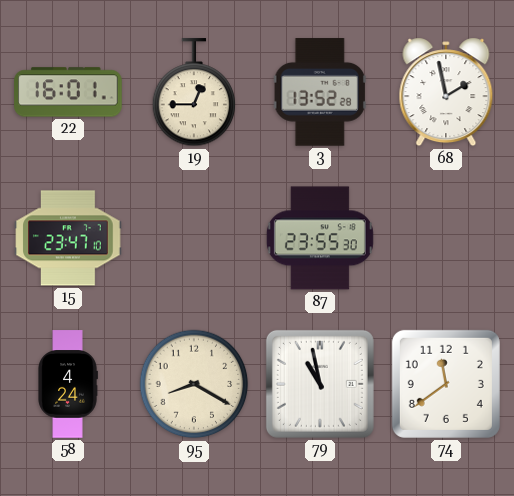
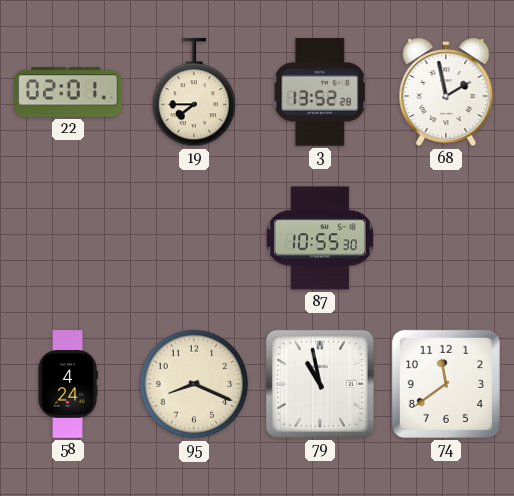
22: 16:01 -> 02:01 (68, 92)
19: 12:45 -> 7:45 (194, 93)
15: 23:47 -> none (68, 238)
87: 23:55 -> 10:55 (320, 238)
95: 8:20 -> 8:19 (194, 384)
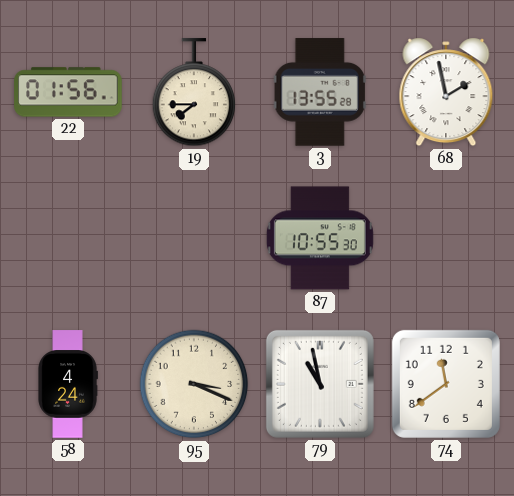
22: 02:01 -> 01:56 (68, 92)
3: 13:52 -> 13:55 (320, 92)
95: 8:19 -> 3:19 (194, 384)
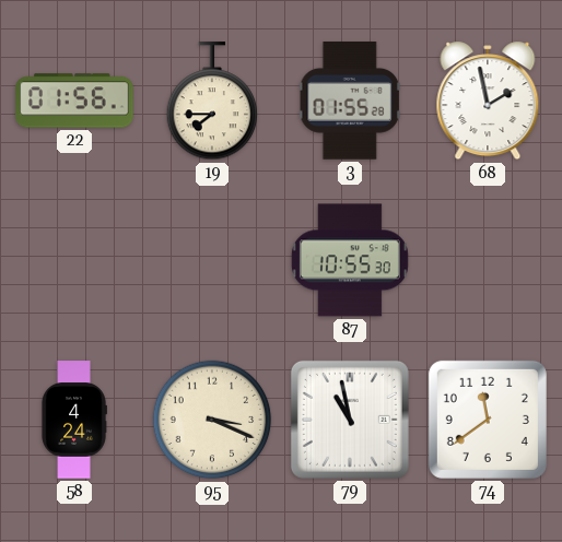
3: 13:55 -> 01:55 (350, 101)
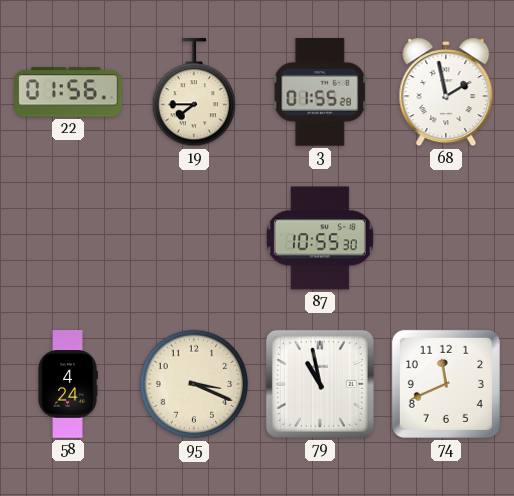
74: 11:39 -> 11:41 (446, 384)
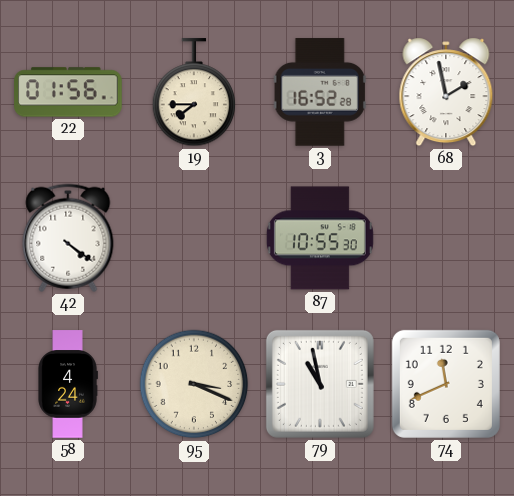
3: 01:55 -> 16:52 (320, 92)
42: none -> 4:21 (68, 238)
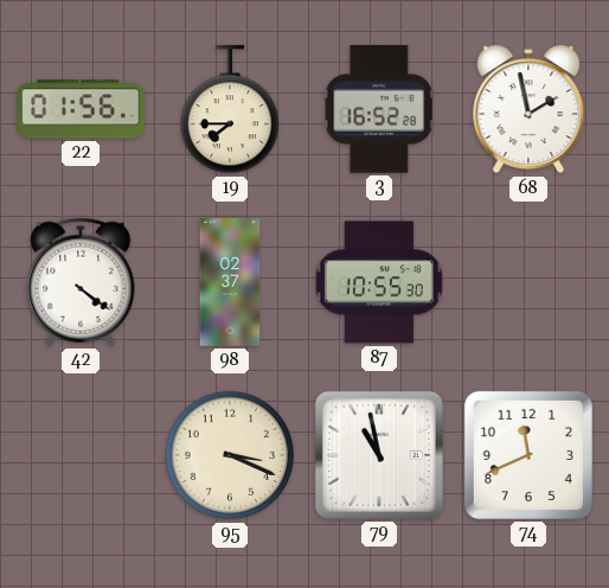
98: none -> 02:37 (230, 282)
58: 4:24 -> none (68, 384)
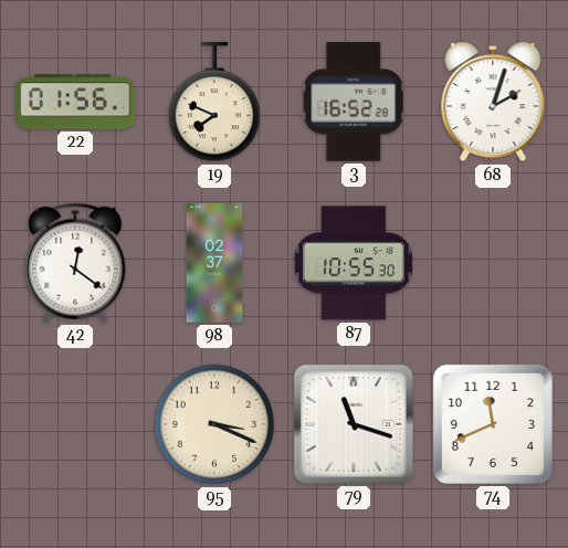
19: 7:45 -> 7:49 (214, 103)
68: 1:58 -> 2:03 (493, 102)
42: 4:21 -> 12:21 (75, 263)
79: 10:58 -> 11:18 (354, 424)
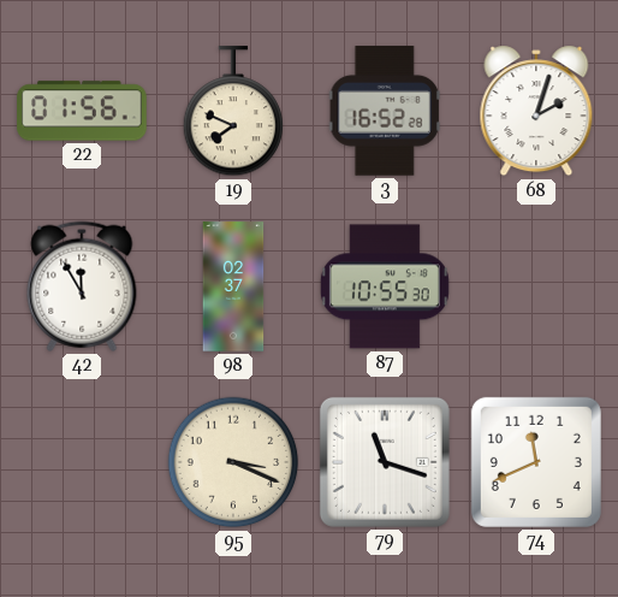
42: 12:21 -> 11:55 (82, 286)
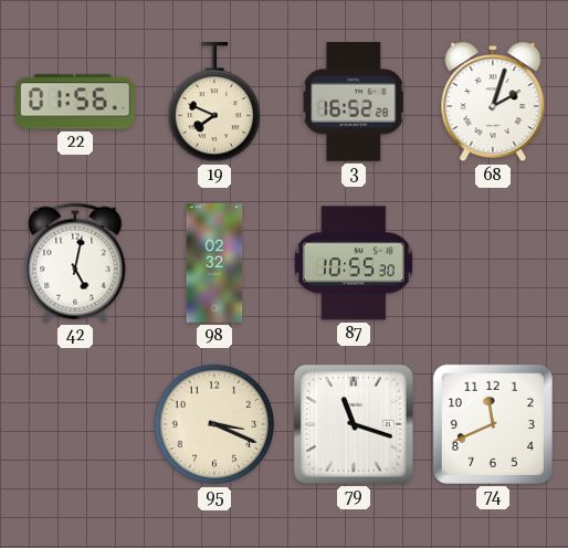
42: 11:55 -> 5:02 (75, 263)
98: 02:37 -> 02:32 (214, 263)
